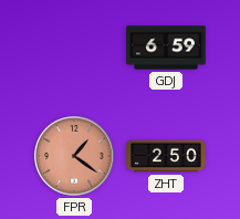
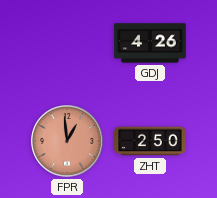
GDJ: 6:59 -> 4:26 (150, 43)
FPR: 1:21 -> 12:59 (67, 141)
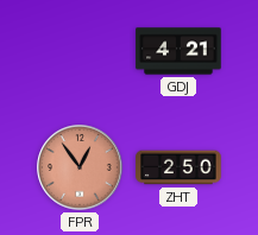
GDJ: 4:26 -> 4:21 (178, 51)
FPR: 12:59 -> 12:54 (80, 167)
